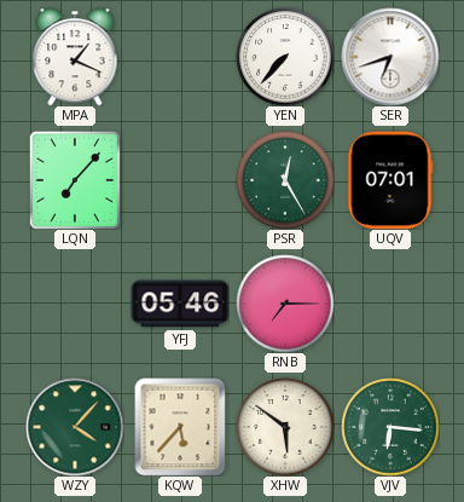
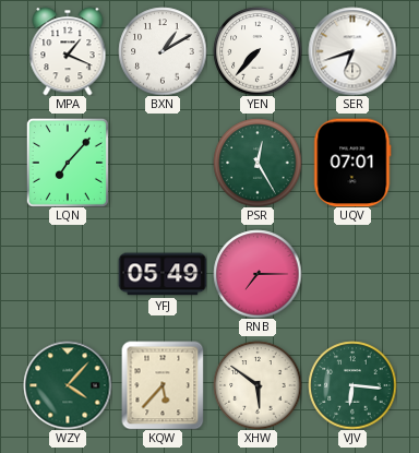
BXN: none -> 1:10 (163, 51)
YFJ: 05:46 -> 05:49 (163, 274)
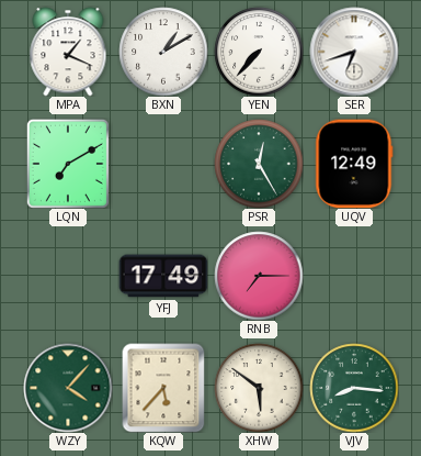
LQN: 7:07 -> 7:10 (68, 164)
UQV: 07:01 -> 12:49 (354, 164)
YFJ: 05:49 -> 17:49 (163, 276)
VJV: 6:16 -> 8:16 (354, 388)
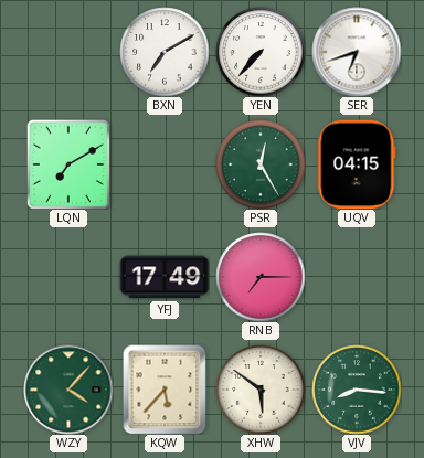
MPA: 1:19 -> none (68, 52)
BXN: 1:10 -> 7:10 (165, 52)
UQV: 12:49 -> 04:15 (357, 164)
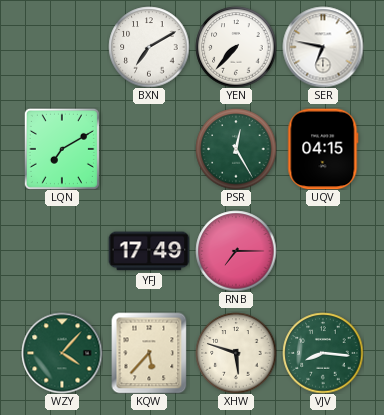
SER: 6:42 -> 6:47 (323, 47)
XHW: 5:51 -> 5:48 (236, 353)
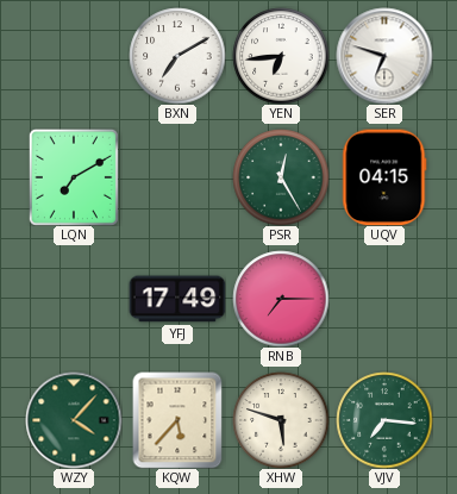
YEN: 7:37 -> 6:44 (281, 56)
SER: 6:47 -> 6:48 (384, 56)
VJV: 8:16 -> 7:16 (384, 420)
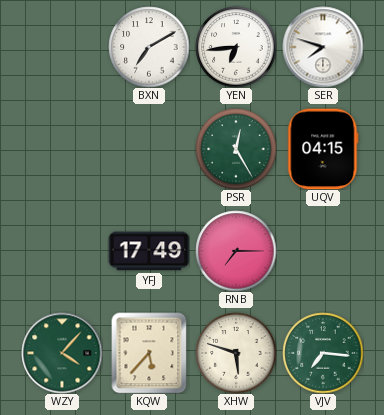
SER: 6:48 -> 7:48 (323, 47)
LQN: 7:10 -> none (74, 177)
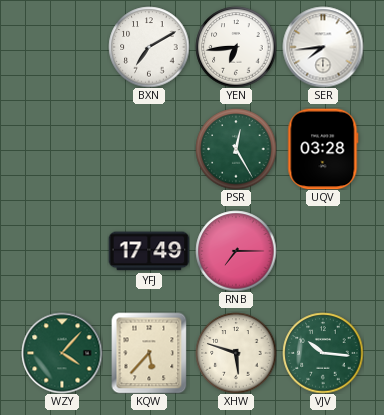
SER: 7:48 -> 7:44 (323, 47)
UQV: 04:15 -> 03:28 (323, 149)
VJV: 7:16 -> 10:16 (323, 353)
